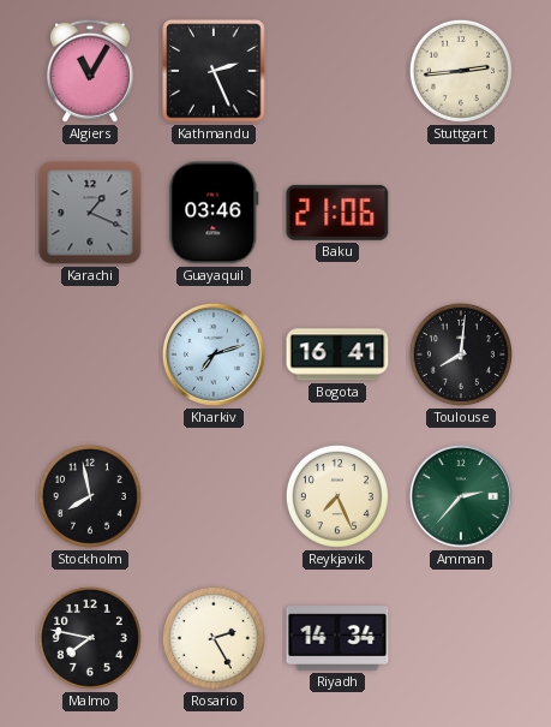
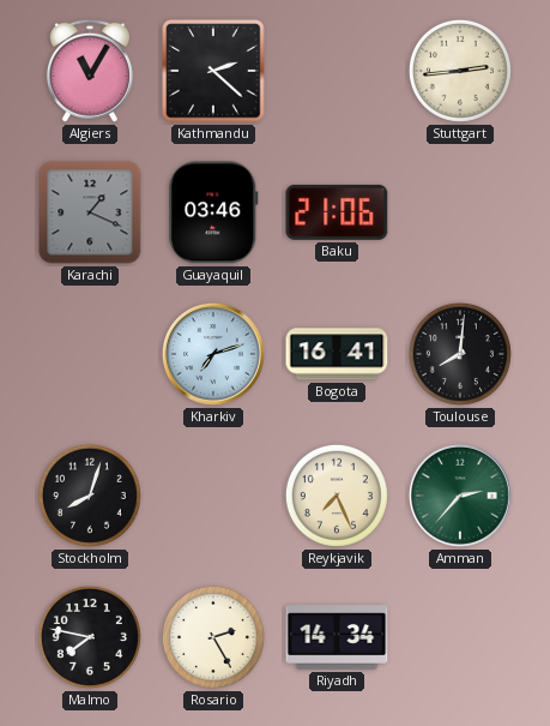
Kathmandu: 2:26 -> 2:22 (213, 71)
Stockholm: 7:58 -> 8:03 (90, 496)
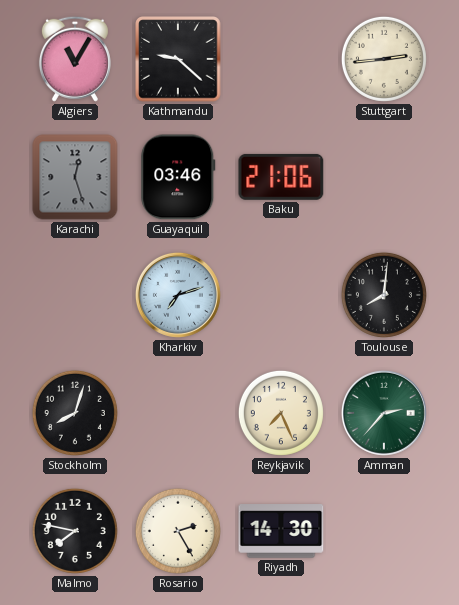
Kathmandu: 2:22 -> 9:22 (178, 59)
Karachi: 1:19 -> 12:27 (75, 177)
Bogota: 16:41 -> none (337, 354)
Riyadh: 14:34 -> 14:30 (281, 531)
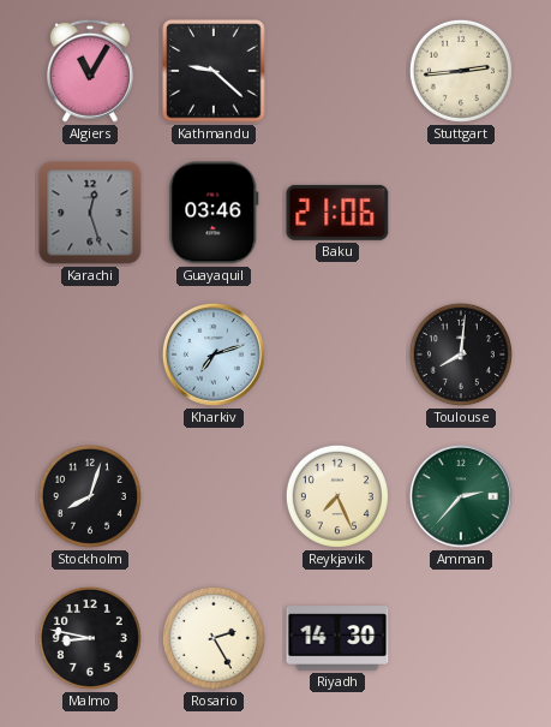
Malmo: 7:47 -> 8:47 (90, 638)
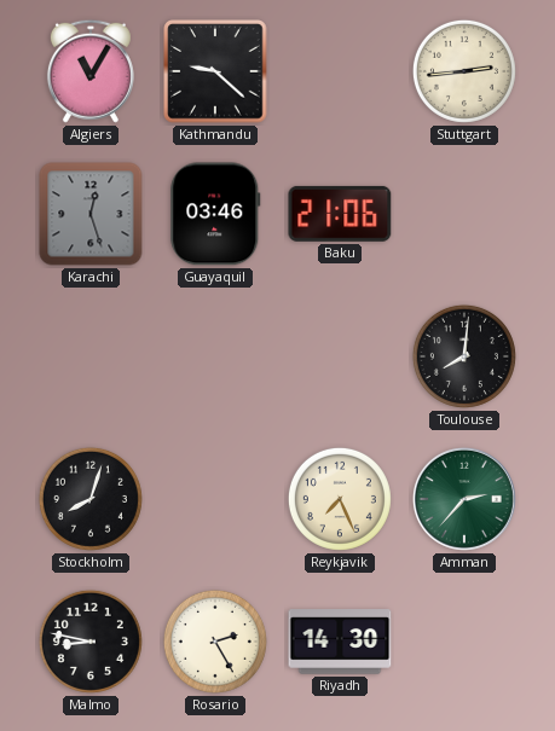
Kharkiv: 7:12 -> none (214, 354)
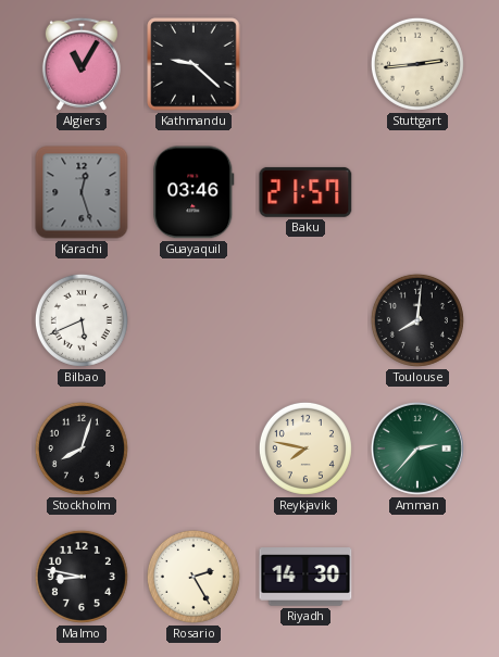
Baku: 21:06 -> 21:57 (305, 192)
Bilbao: none -> 5:41 (82, 320)
Reykjavik: 7:26 -> 7:47 (305, 448)
